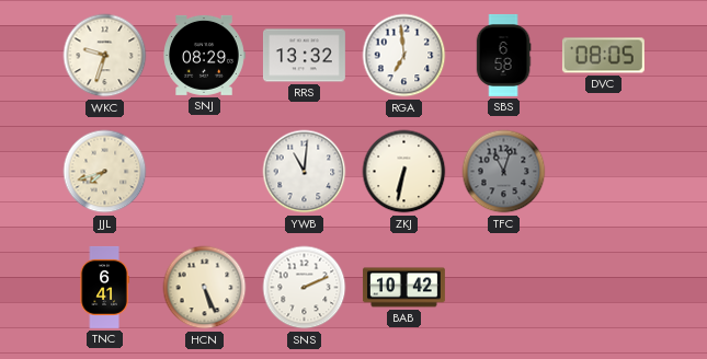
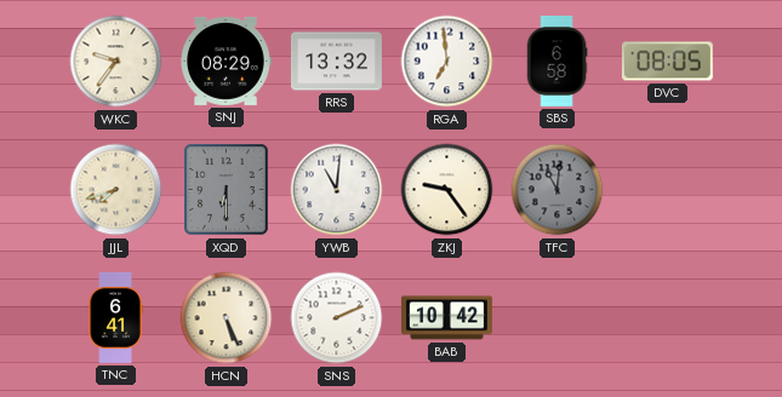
WKC: 9:33 -> 9:36 (116, 62)
XQD: none -> 6:30 (227, 190)
ZKJ: 6:32 -> 9:24 (447, 190)
TFC: 11:03 -> 11:01 (558, 190)
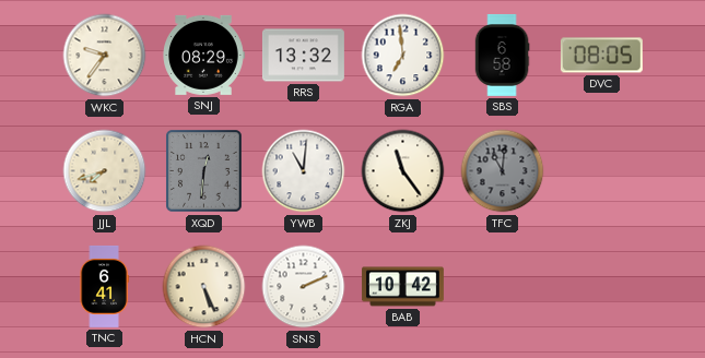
XQD: 6:30 -> 12:31 (204, 171)
ZKJ: 9:24 -> 11:24 (403, 171)
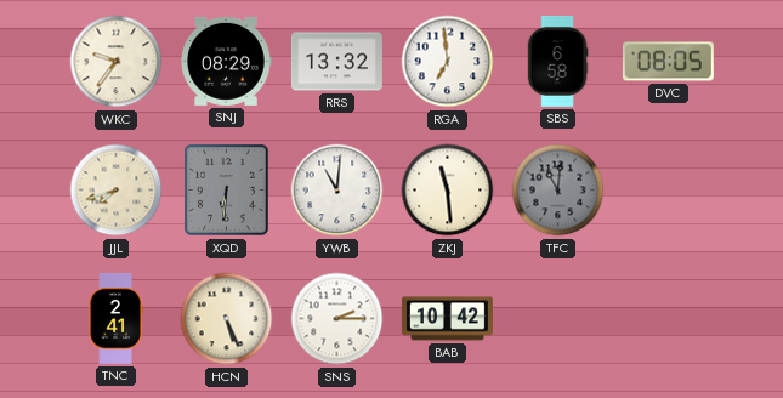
XQD: 12:31 -> 6:31 (227, 191)
ZKJ: 11:24 -> 11:29 (448, 191)
TNC: 6:41 -> 2:41 (115, 318)
SNS: 2:11 -> 2:15 (337, 319)
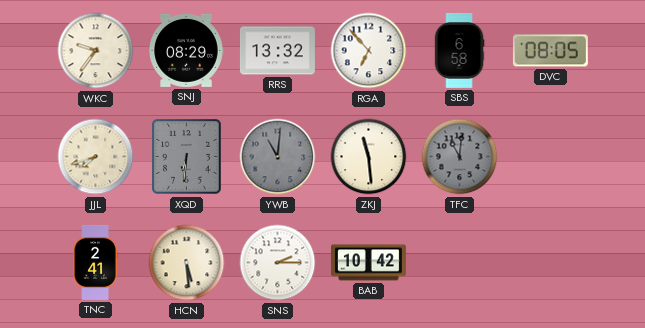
RGA: 6:59 -> 6:53 (369, 51)
YWB dial: white -> grey (278, 157)
HCN: 5:26 -> 5:29 (187, 263)
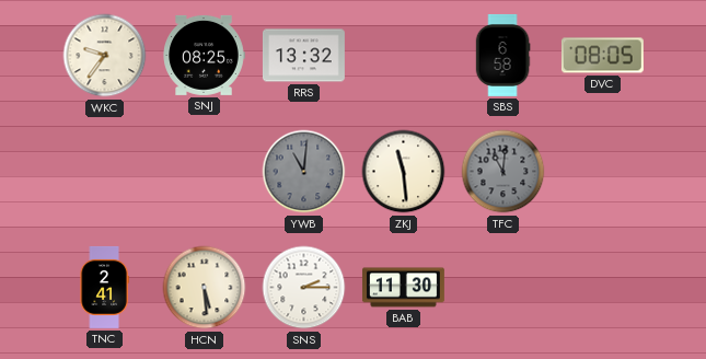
SNJ: 08:29 -> 08:25 (204, 55)
RGA: 6:53 -> none (369, 51)
JJL: 7:42 -> none (96, 157)
XQD: 6:31 -> none (187, 157)
BAB: 10:42 -> 11:30 (403, 288)
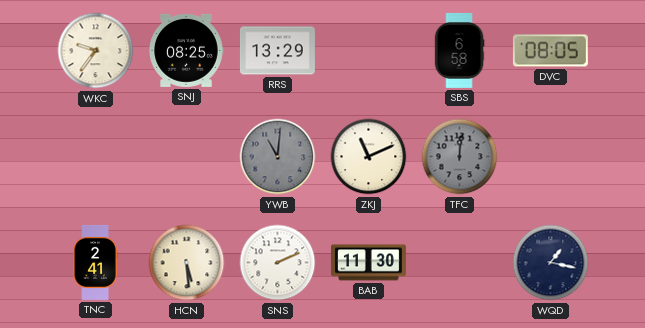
RRS: 13:32 -> 13:29 (277, 51)
ZKJ: 11:29 -> 11:11 (369, 157)
TFC: 11:01 -> 12:01 (460, 157)
SNS: 2:15 -> 2:11 (278, 263)
WQD: none -> 1:17 (551, 263)
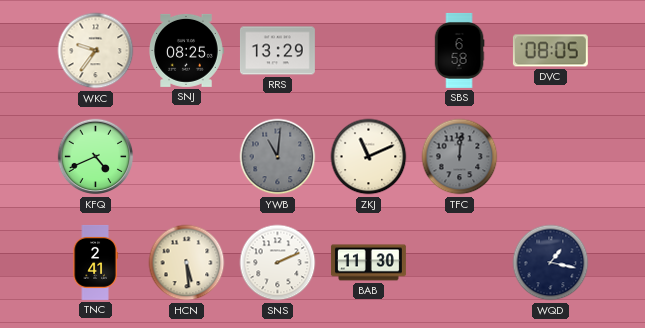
KFQ: none -> 4:41 (96, 157)
